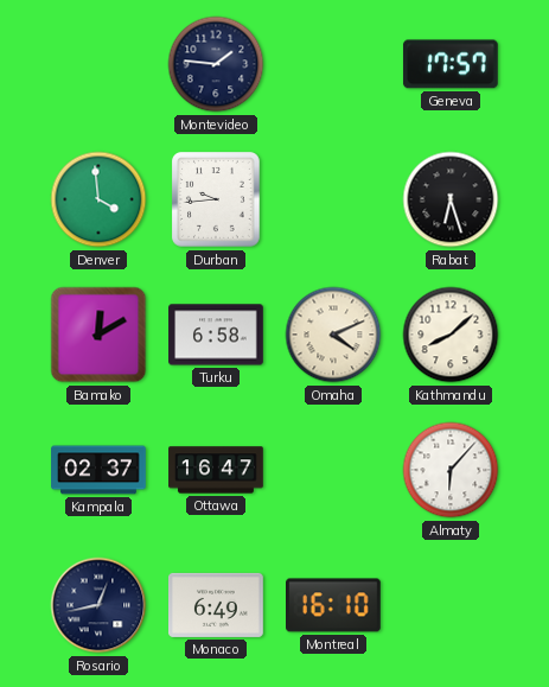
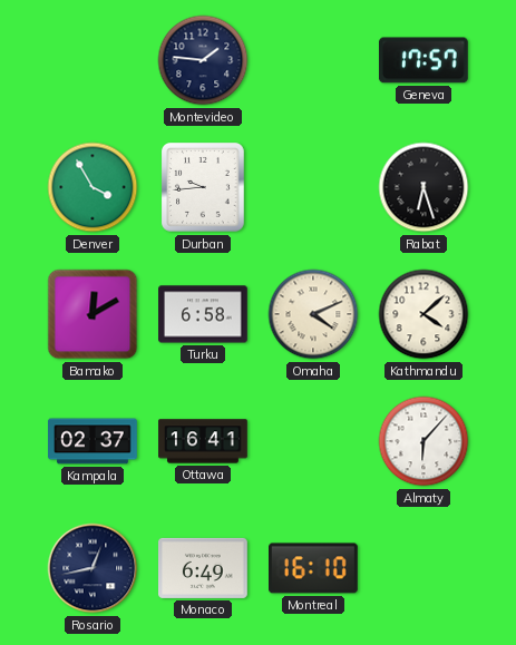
Denver: 3:59 -> 3:55 (93, 187)
Kathmandu: 8:08 -> 4:08 (423, 314)
Ottawa: 16:47 -> 16:41 (203, 441)
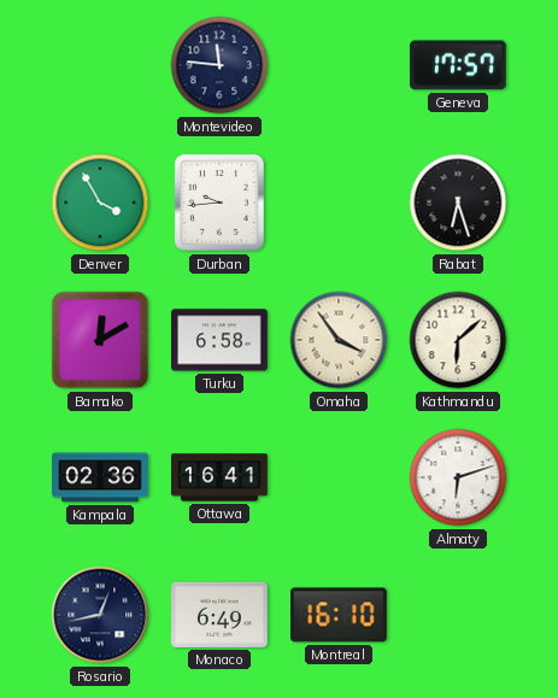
Montevideo: 1:46 -> 11:46 (219, 65)
Omaha: 4:11 -> 3:54 (339, 340)
Kathmandu: 4:08 -> 6:08 (458, 340)
Kampala: 02:37 -> 02:36 (100, 477)
Almaty: 6:07 -> 6:12 (458, 477)
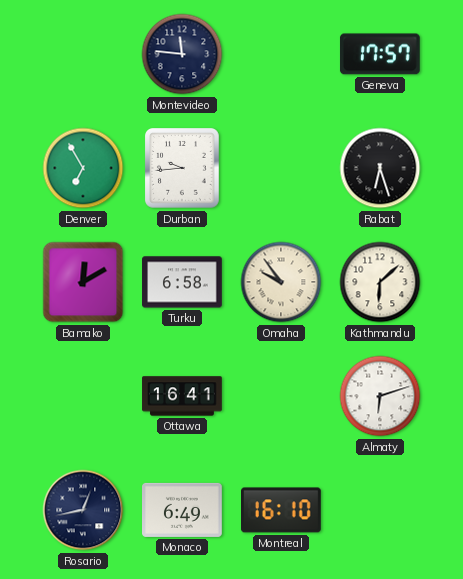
Denver: 3:55 -> 6:55 (83, 168)
Omaha: 3:54 -> 9:54 (281, 282)
Kampala: 02:36 -> none (100, 477)
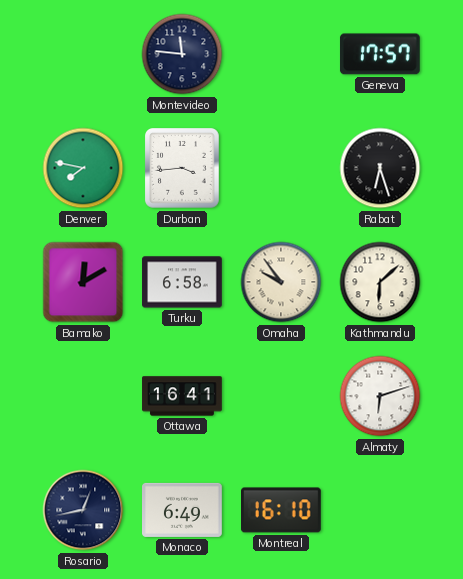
Denver: 6:55 -> 7:47 (83, 168)
Durban: 9:44 -> 3:44 (183, 168)
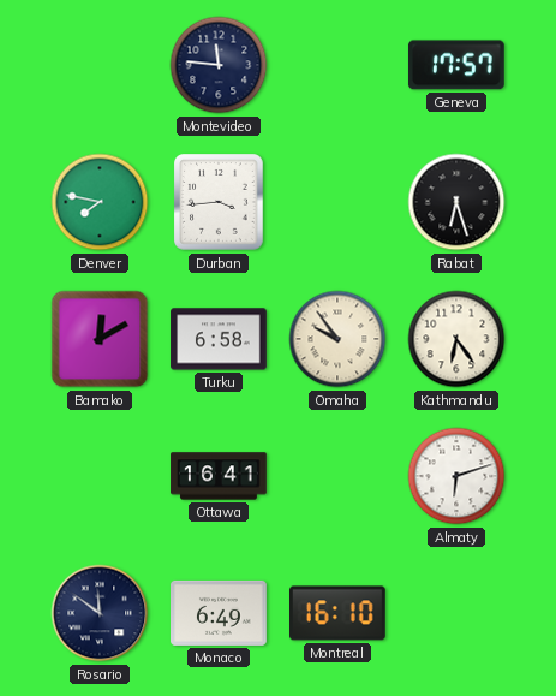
Kathmandu: 6:08 -> 6:24 (456, 339)
Rosario: 12:43 -> 11:51 (100, 613)
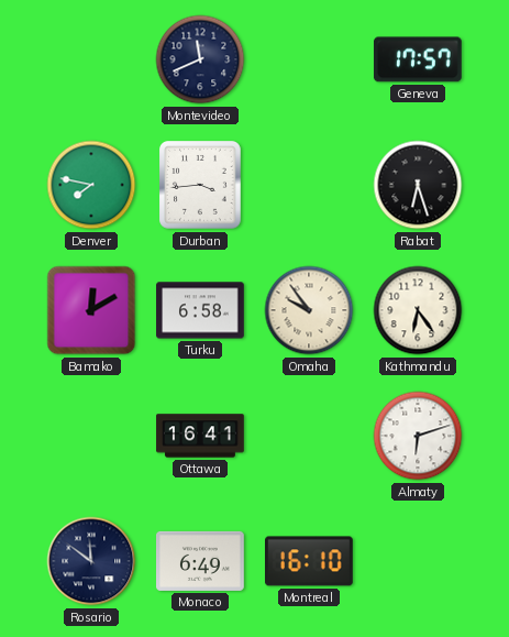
Montevideo: 11:46 -> 11:41 (200, 59)
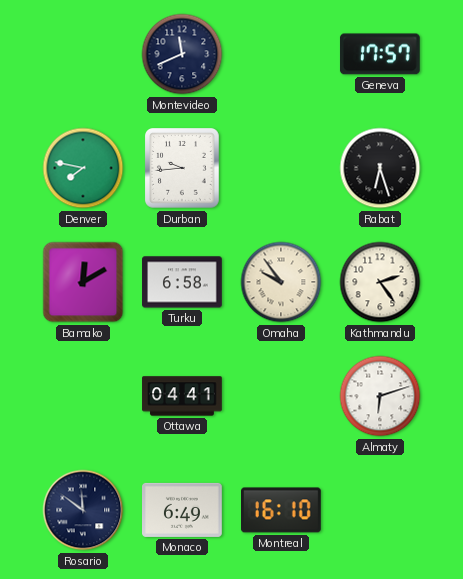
Durban: 3:44 -> 9:44 (183, 168)
Kathmandu: 6:24 -> 2:24 (380, 282)
Ottawa: 16:41 -> 04:41 (182, 396)
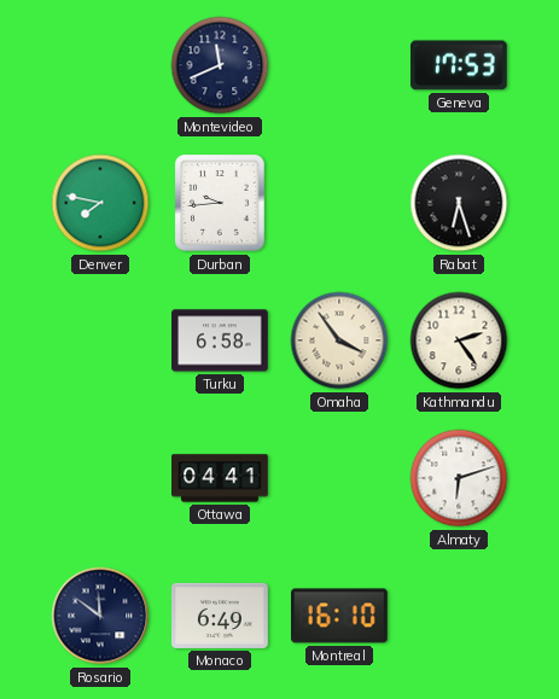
Geneva: 17:57 -> 17:53 (459, 65)
Bamako: 12:10 -> none (83, 282)
Omaha: 9:54 -> 3:54 (339, 340)
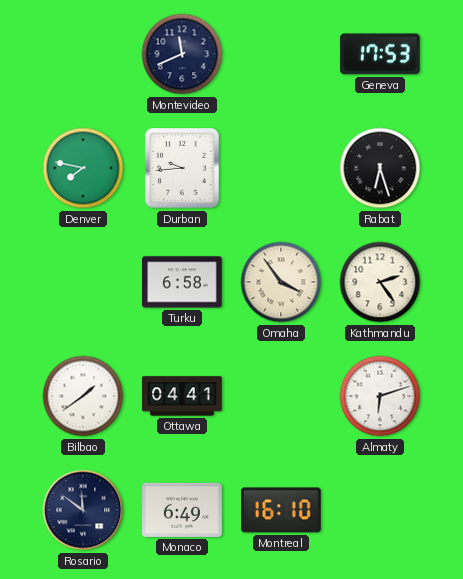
Bilbao: none -> 1:39 (83, 396)
